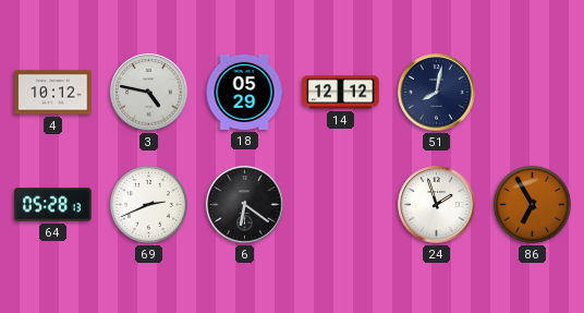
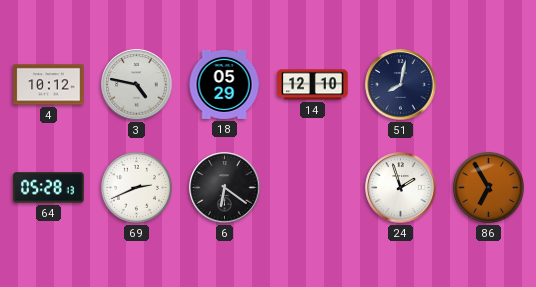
14: 12:12 -> 12:10 (313, 85)
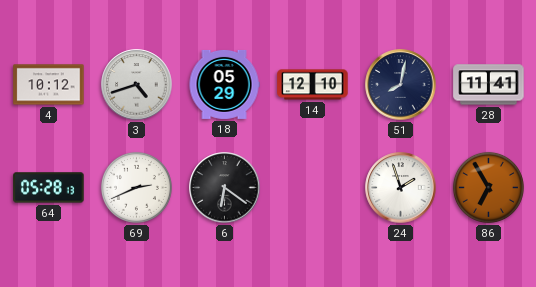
3: 4:47 -> 4:42 (137, 85)
28: none -> 11:41 (489, 85)
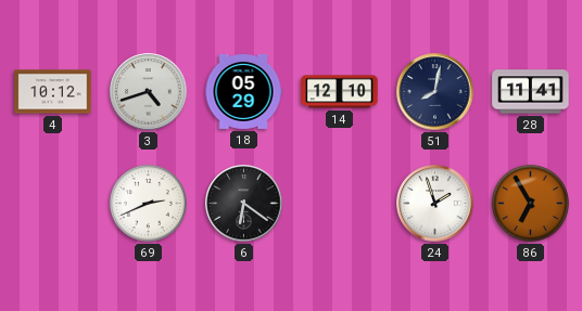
64: 05:28 -> none (49, 188)
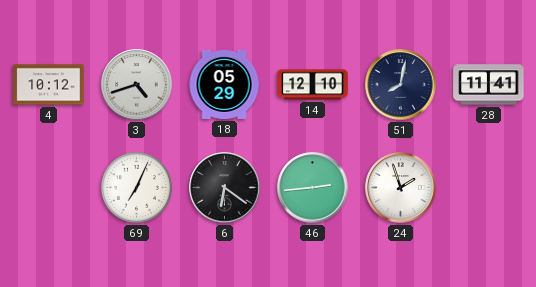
69: 2:41 -> 7:04 (136, 187)
46: none -> 2:44 (313, 188)
86: 6:55 -> none (530, 203)
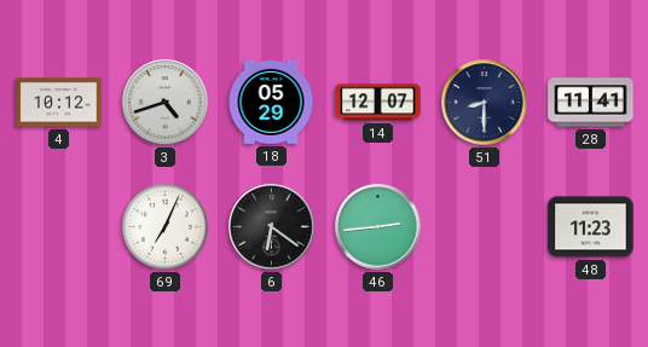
14: 12:10 -> 12:07 (378, 103)
51: 8:02 -> 8:30 (485, 103)
24: 1:57 -> none (401, 188)
48: none -> 11:23 (591, 227)
